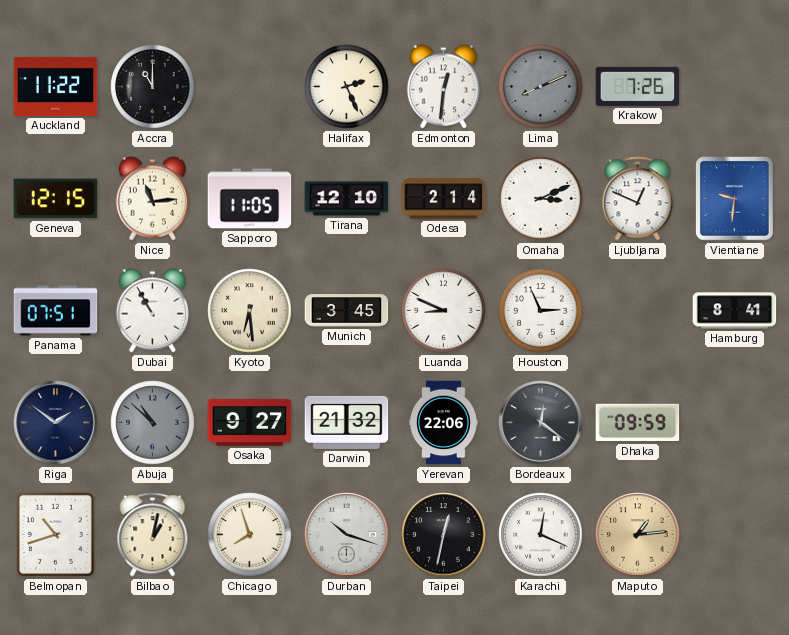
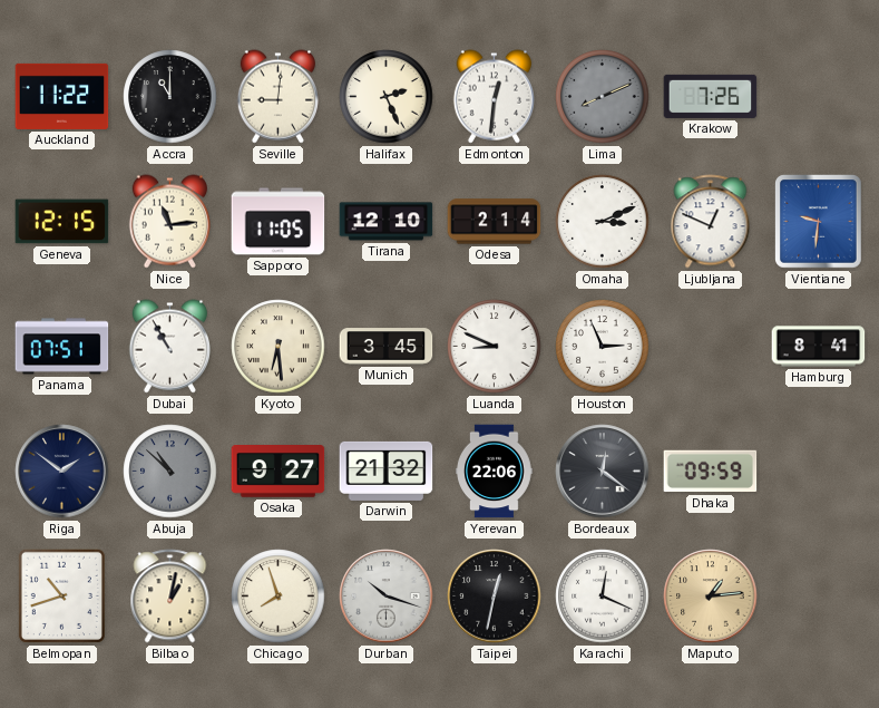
Seville: none -> 9:01 (277, 97)
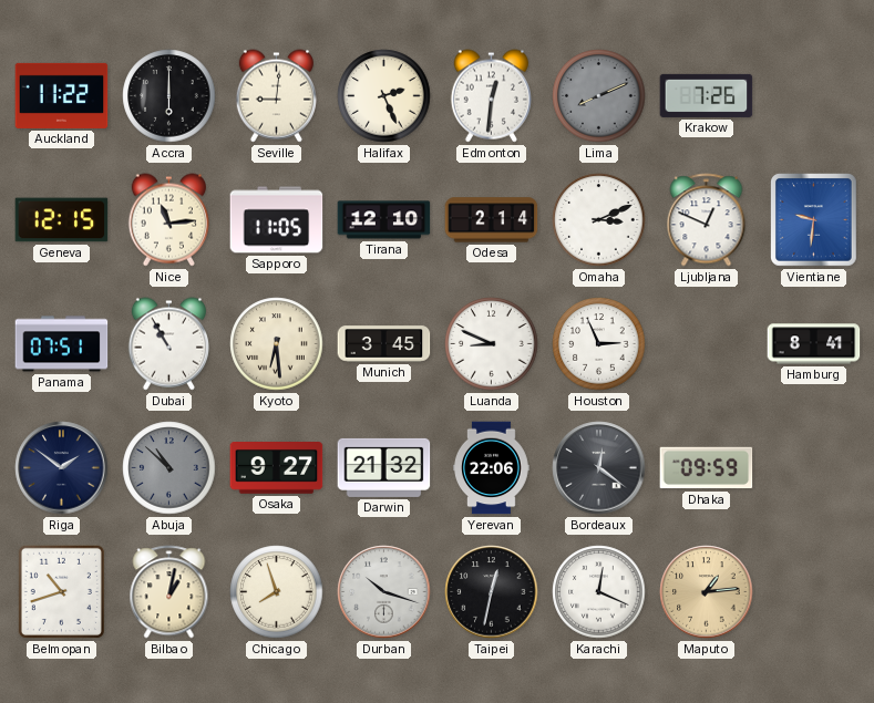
Accra: 11:00 -> 6:00 (169, 96)
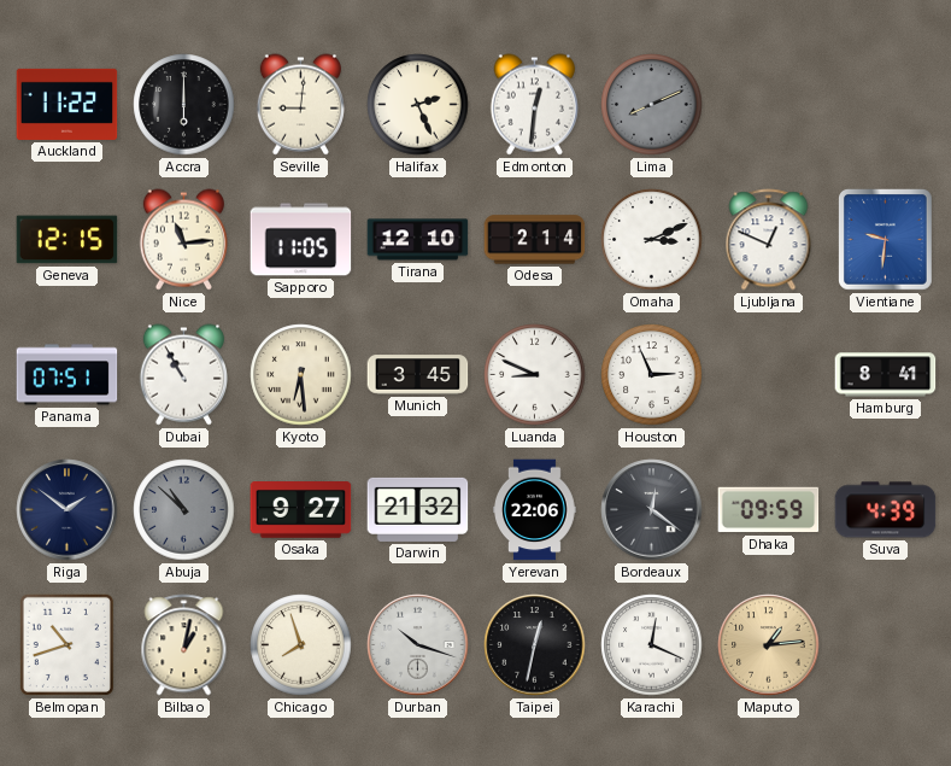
Krakow: 7:26 -> none (707, 95)
Suva: none -> 4:39 (886, 510)
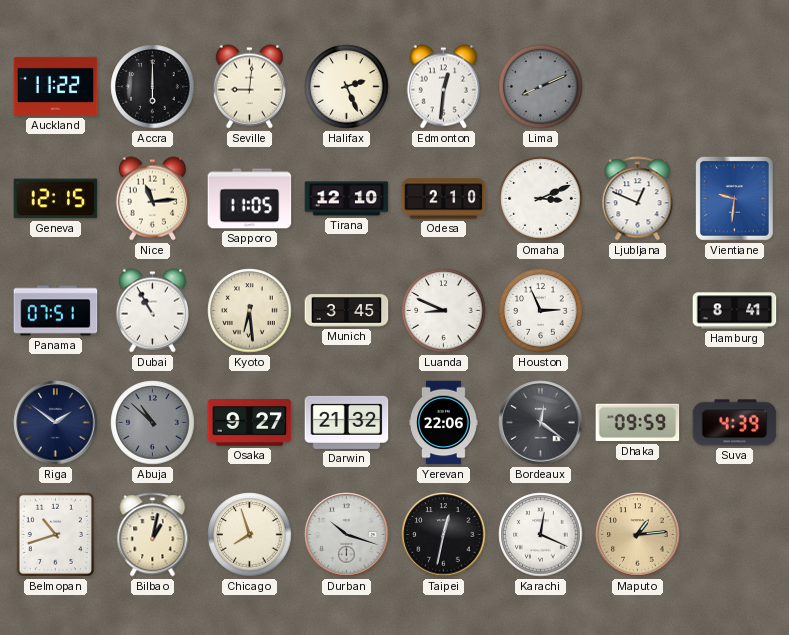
Odesa: 2:14 -> 2:10 (444, 199)
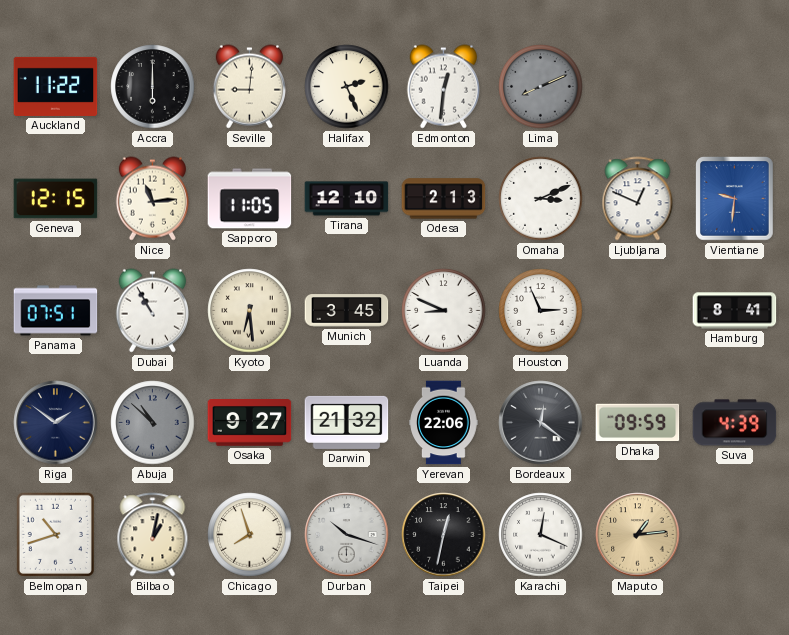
Odesa: 2:10 -> 2:13 (444, 199)
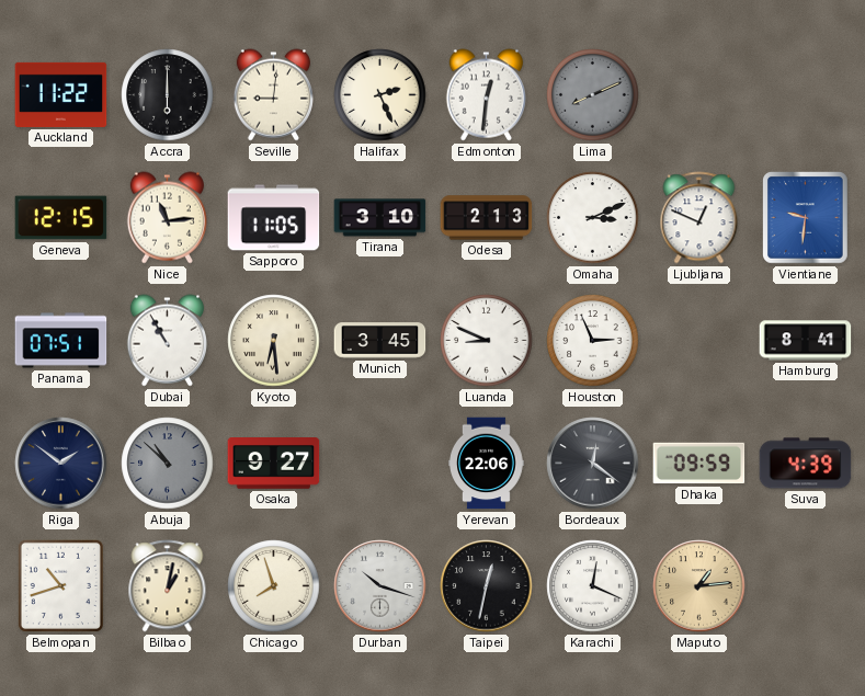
Tirana: 12:10 -> 3:10 (380, 218)
Darwin: 21:32 -> none (347, 422)
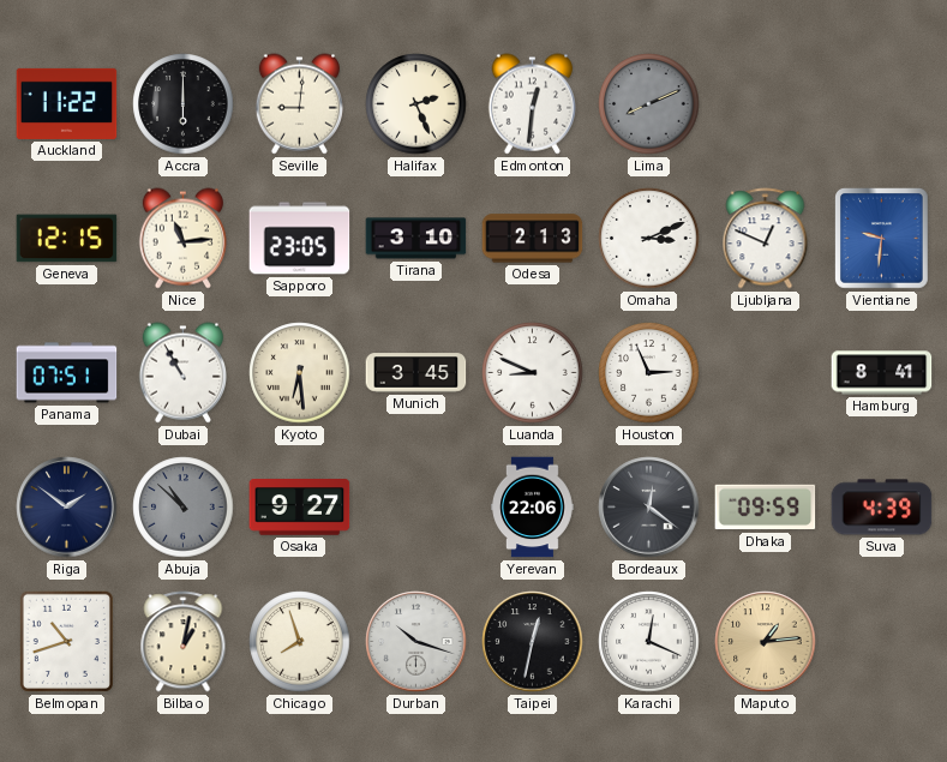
Sapporo: 11:05 -> 23:05 (300, 239)
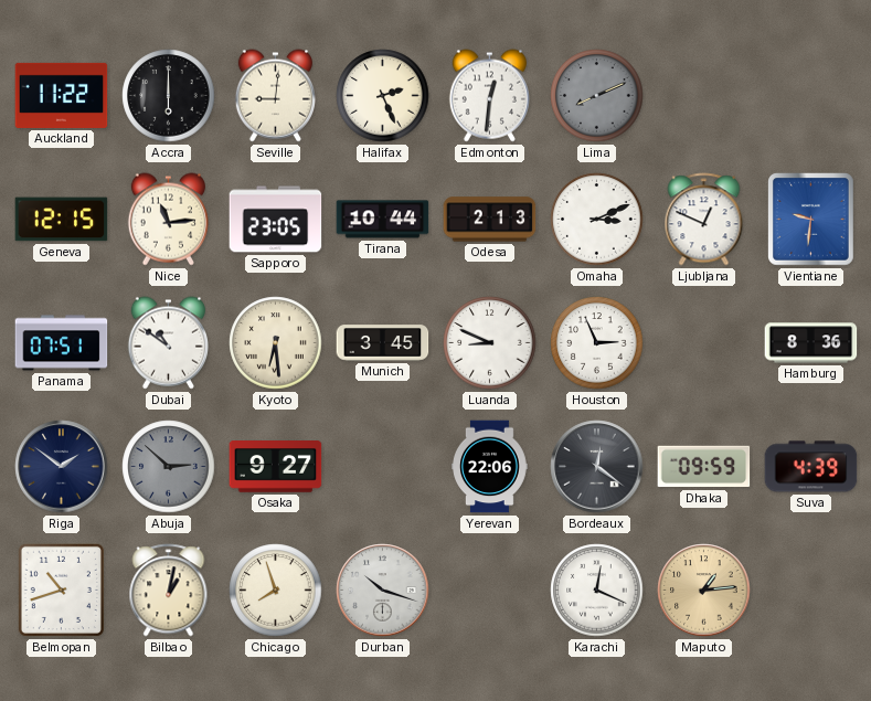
Tirana: 3:10 -> 10:44 (383, 220)
Dubai: 10:55 -> 10:51 (168, 343)
Hamburg: 8:41 -> 8:36 (811, 343)
Abuja: 10:52 -> 2:52 (169, 467)
Taipei: 12:32 -> none (533, 642)
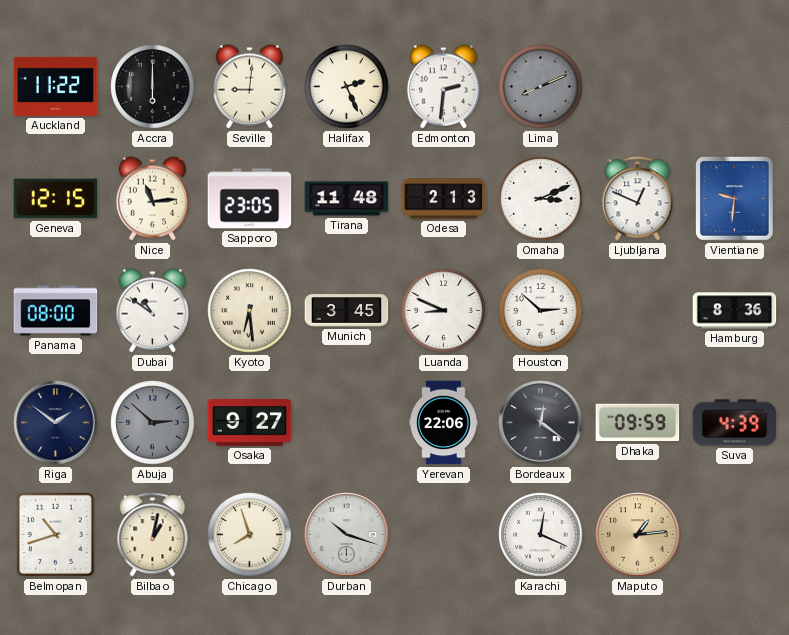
Edmonton: 12:31 -> 2:31 (443, 87)
Tirana: 10:44 -> 11:48 (347, 199)
Panama: 07:51 -> 08:00 (56, 311)
Houston: 2:56 -> 2:52 (541, 311)
